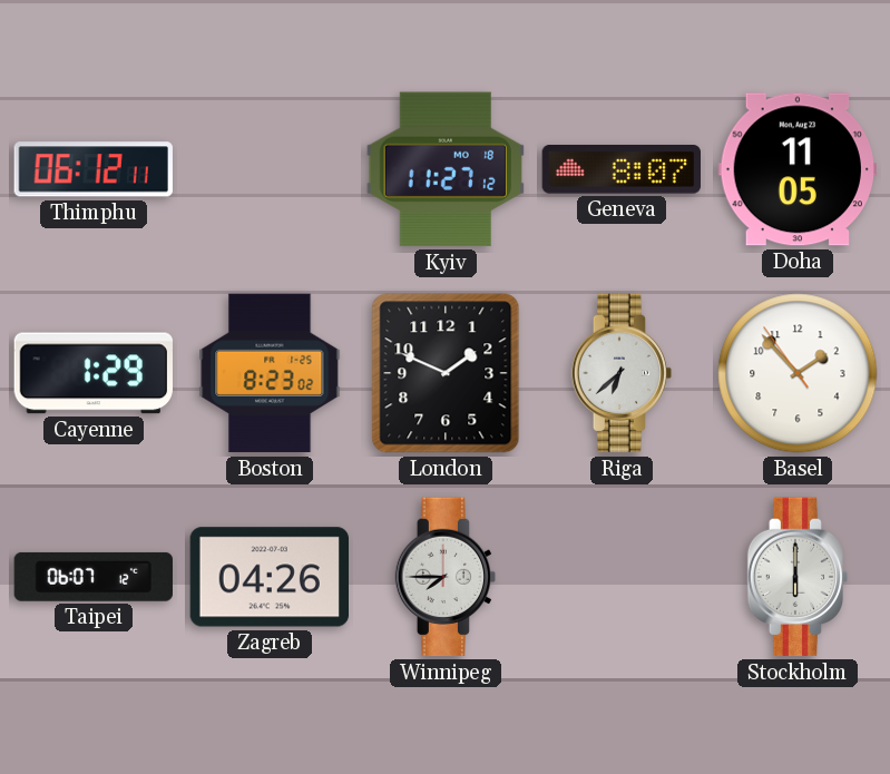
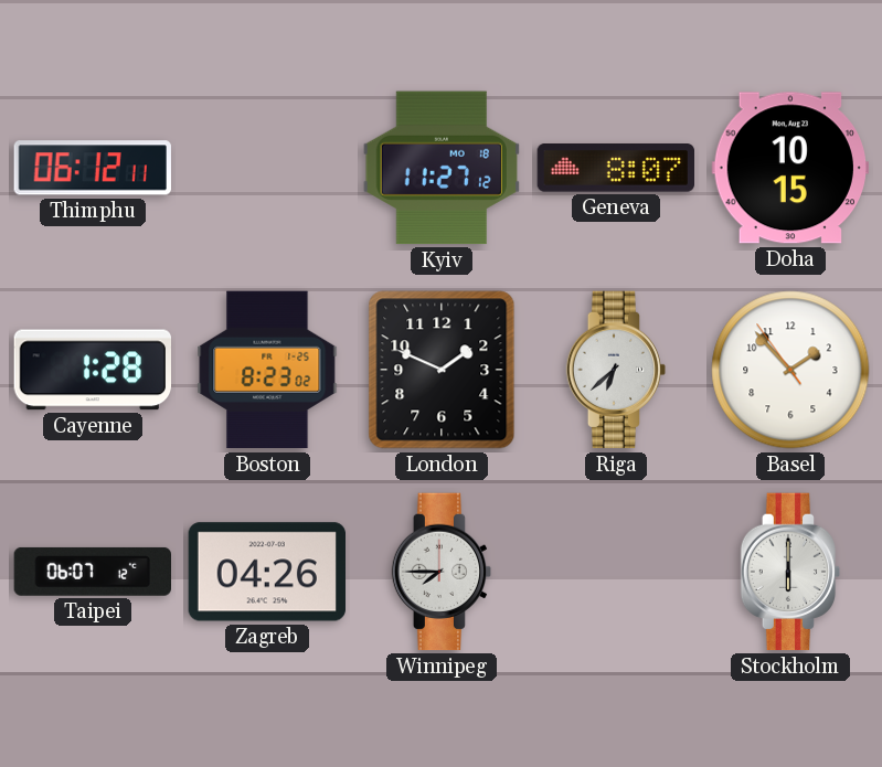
Doha: 11:05 -> 10:15 (789, 168)
Cayenne: 1:29 -> 1:28 (92, 370)
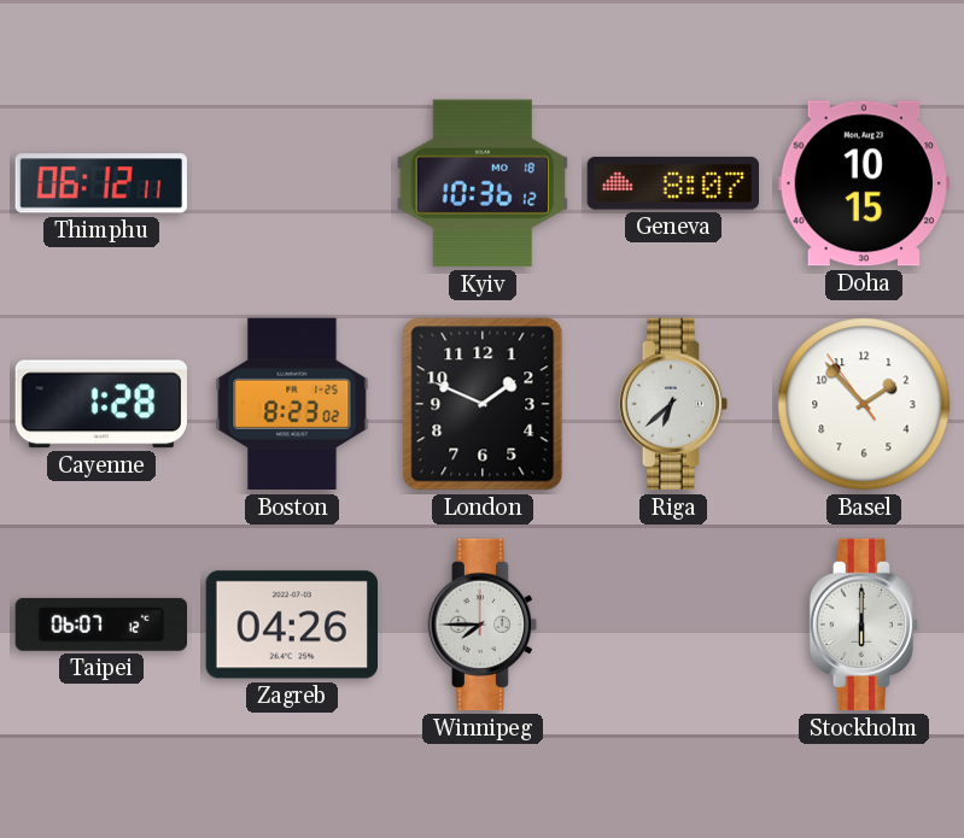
Kyiv: 11:27 -> 10:36 (481, 183)
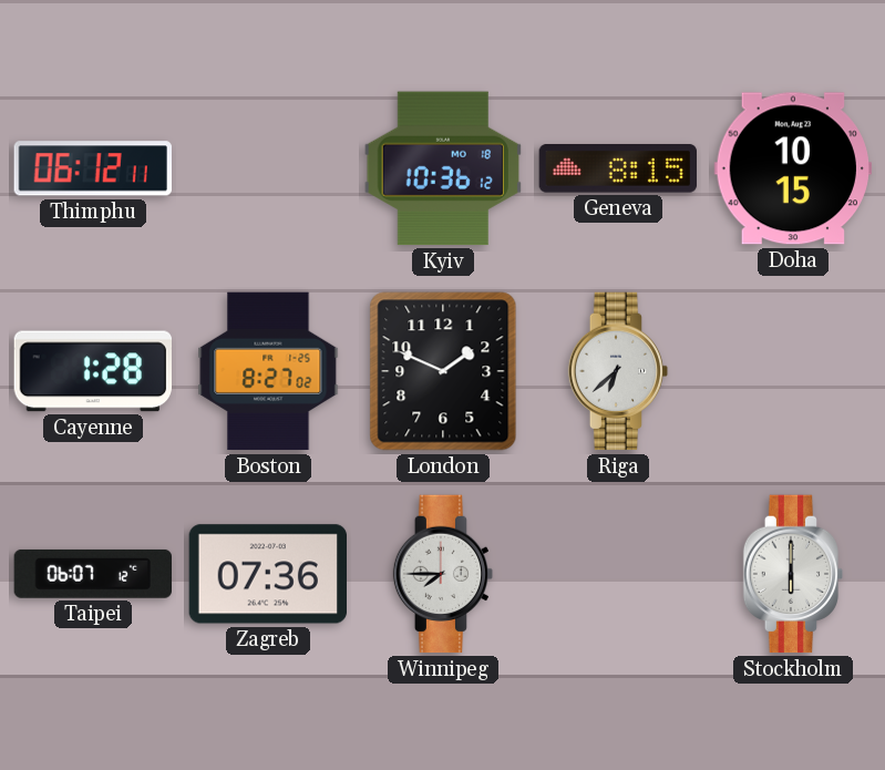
Geneva: 8:07 -> 8:15 (617, 170)
Boston: 8:23 -> 8:27 (268, 371)
Basel: 1:52 -> none (864, 404)
Zagreb: 04:26 -> 07:36 (267, 574)
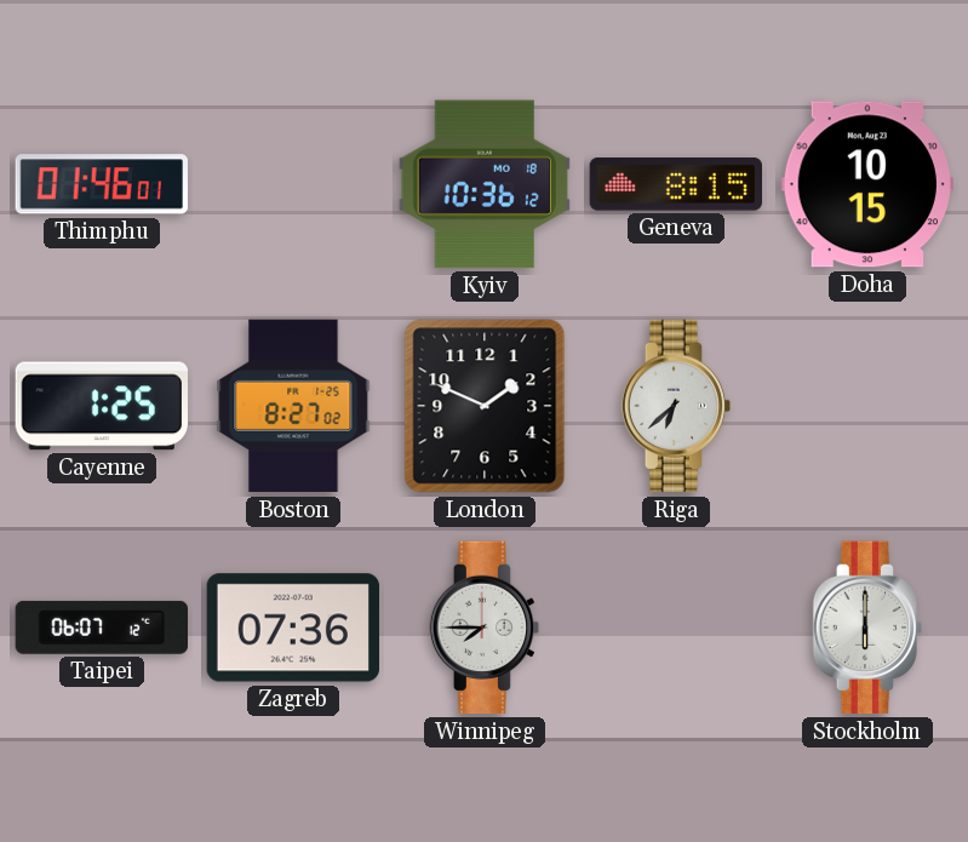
Thimphu: 06:12 -> 01:46 (102, 184)
Cayenne: 1:28 -> 1:25 (101, 406)
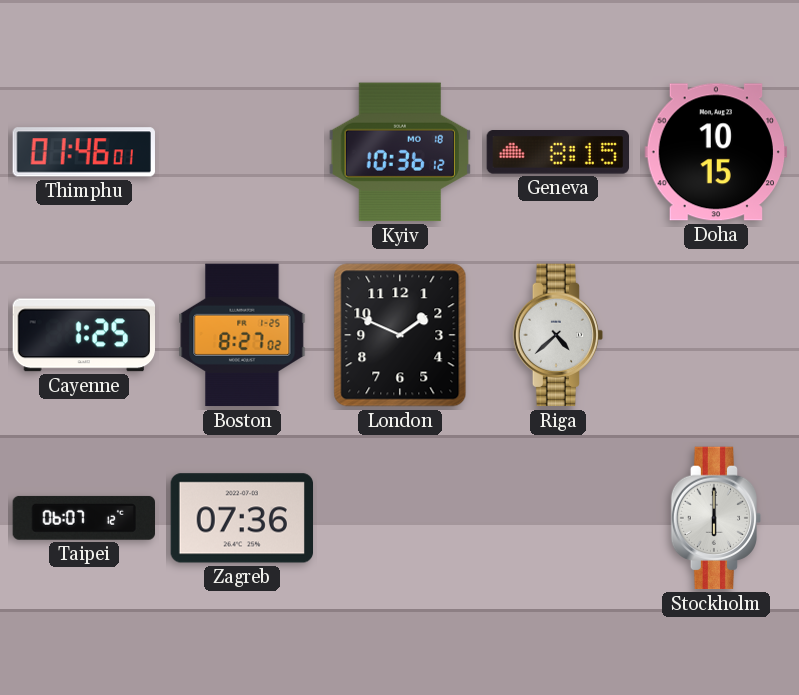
Riga: 6:38 -> 4:38 (558, 335)
Winnipeg: 7:45 -> none (485, 628)
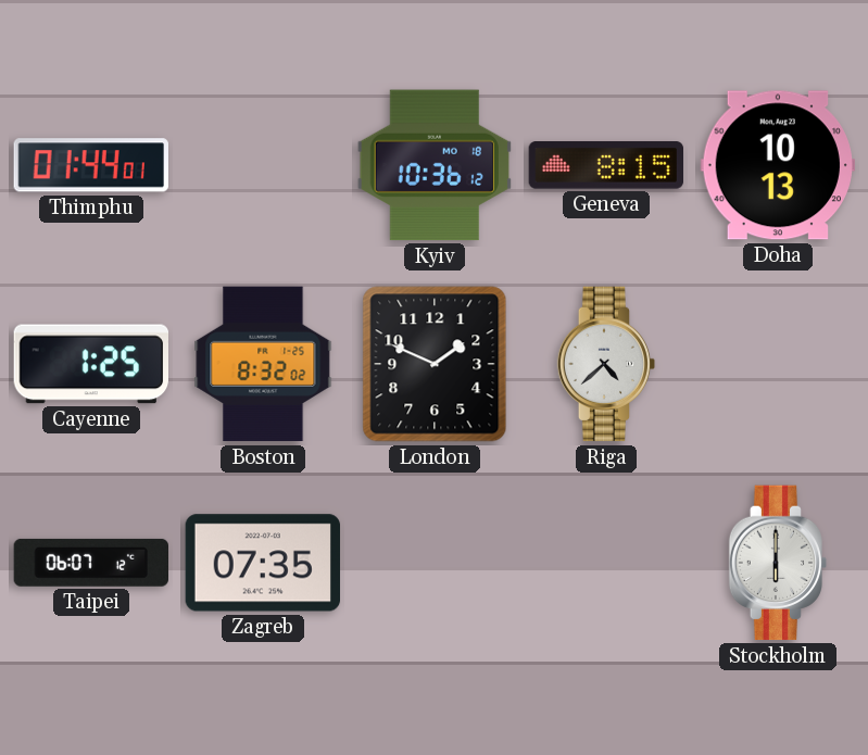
Thimphu: 01:46 -> 01:44 (91, 165)
Doha: 10:15 -> 10:13 (777, 165)
Boston: 8:27 -> 8:32 (263, 364)
Zagreb: 07:36 -> 07:35 (262, 563)
